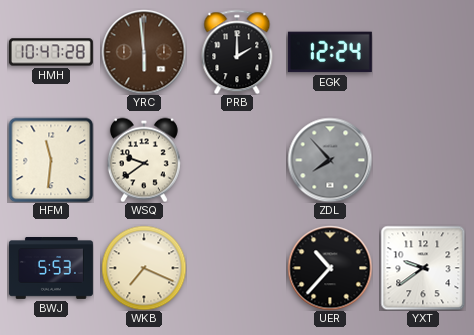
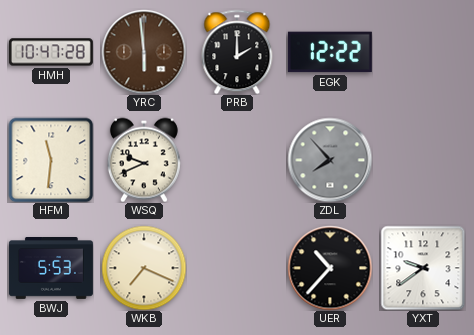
EGK: 12:24 -> 12:22 (330, 52)
WSQ: 9:39 -> 9:41 (144, 160)
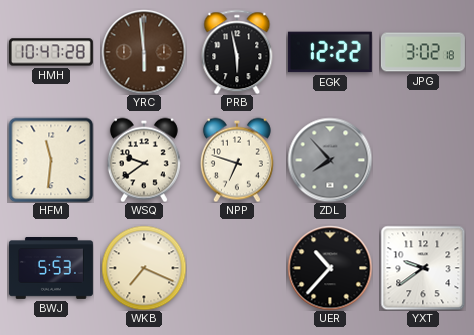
PRB: 2:00 -> 5:58 (237, 52)
JPG: none -> 3:02 (423, 52)
WSQ: 9:41 -> 9:39 (144, 160)
NPP: none -> 6:48 (237, 160)
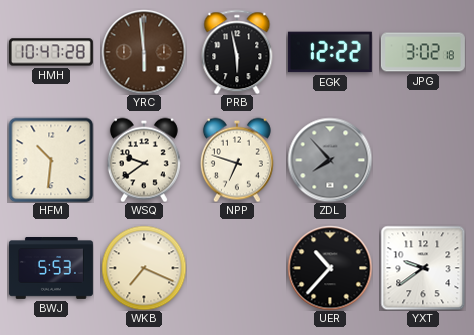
HFM: 11:31 -> 10:31 (51, 160)
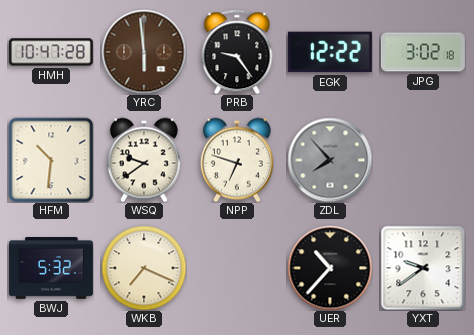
PRB: 5:58 -> 9:24 (237, 52)
BWJ: 5:53 -> 5:32 (51, 269)
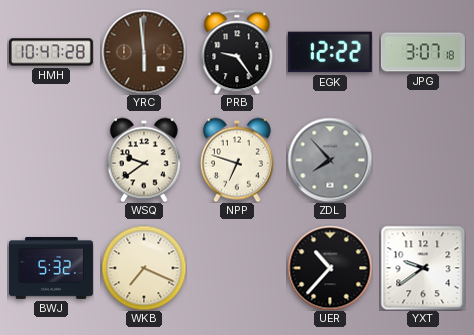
JPG: 3:02 -> 3:07 (423, 52)
HFM: 10:31 -> none (51, 160)
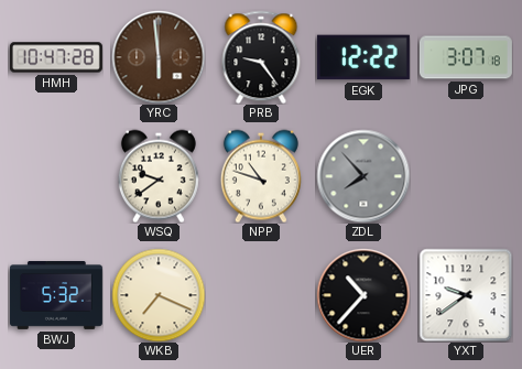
NPP: 6:48 -> 10:48 (261, 176)
